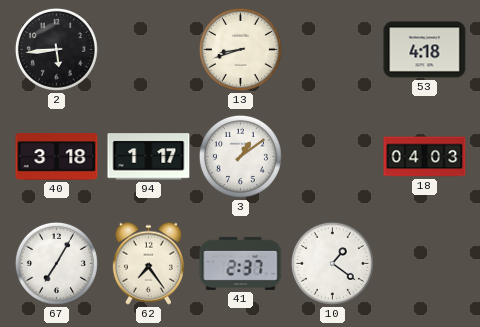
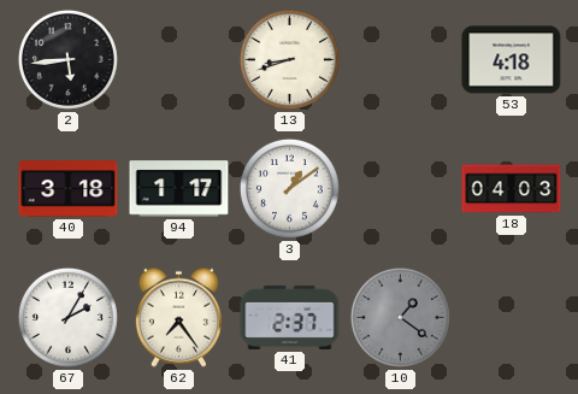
67: 7:05 -> 2:05 (67, 317)
10 dial: white -> grey (400, 317)
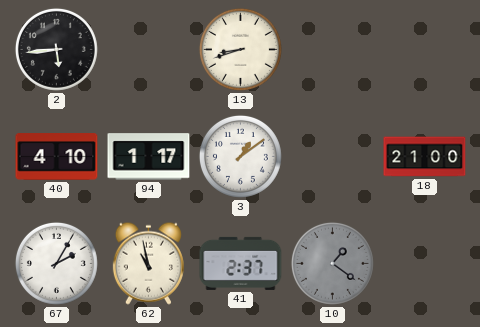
53: 4:18 -> none (512, 60)
40: 3:18 -> 4:10 (57, 157)
18: 04:03 -> 21:00 (425, 157)
62: 7:24 -> 10:58 (148, 263)
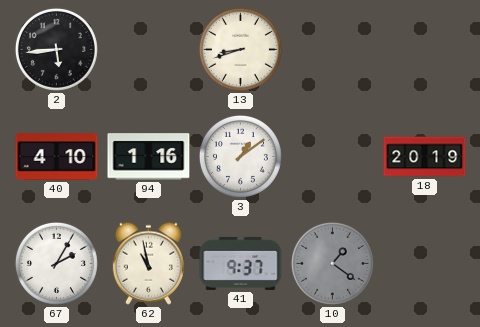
94: 1:17 -> 1:16 (149, 157)
18: 21:00 -> 20:19 (425, 157)
41: 2:37 -> 9:37 (241, 263)
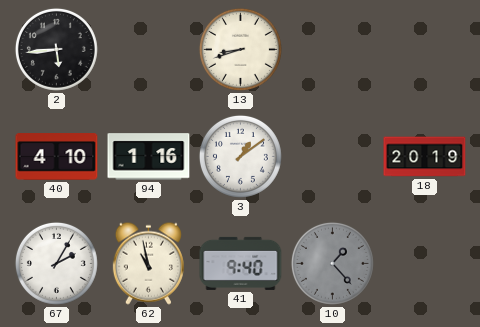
41: 9:37 -> 9:40 (241, 263)
10: 1:21 -> 1:23 (332, 263)
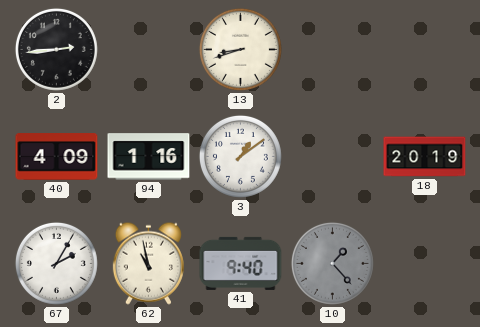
2: 5:44 -> 2:44 (56, 49)
40: 4:10 -> 4:09 (57, 157)
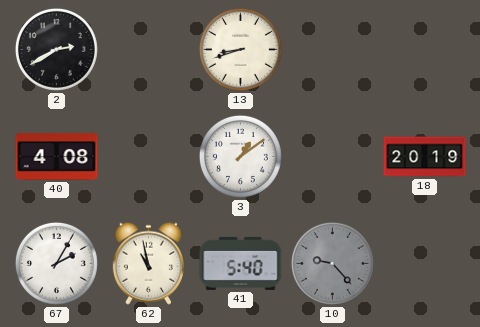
2: 2:44 -> 2:40 (56, 49)
40: 4:09 -> 4:08 (57, 157)
94: 1:16 -> none (149, 157)
41: 9:40 -> 5:40 (241, 263)
10: 1:23 -> 9:23 (332, 263)
